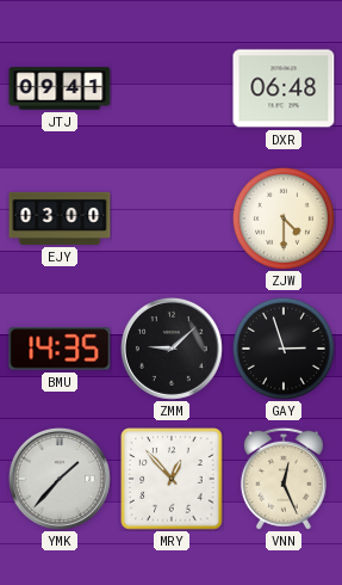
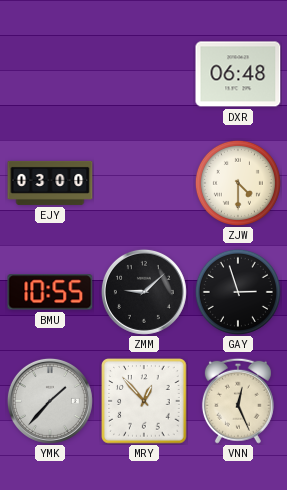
JTJ: 09:41 -> none (60, 88)
BMU: 14:35 -> 10:55 (50, 292)
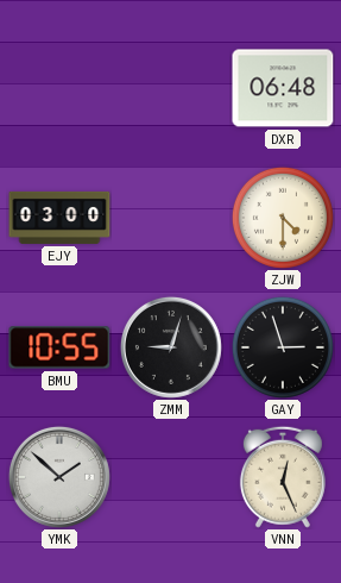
ZMM: 9:08 -> 9:03 (171, 347)
YMK: 1:37 -> 1:52 (59, 477)
MRY: 12:53 -> none (144, 401)
